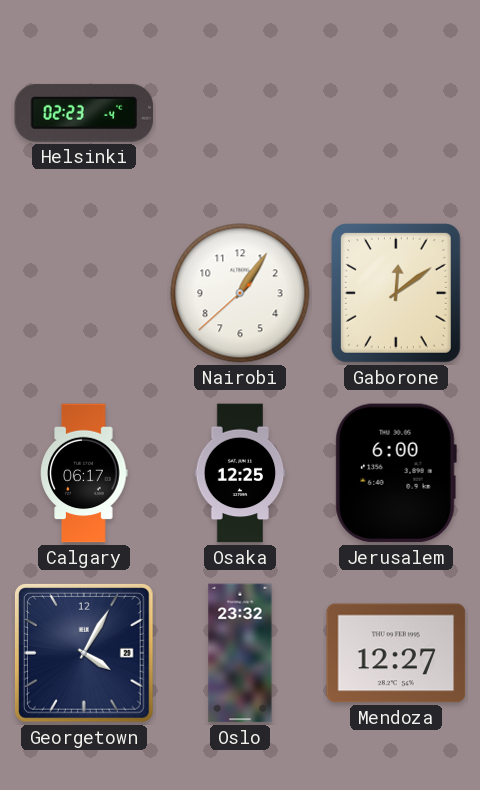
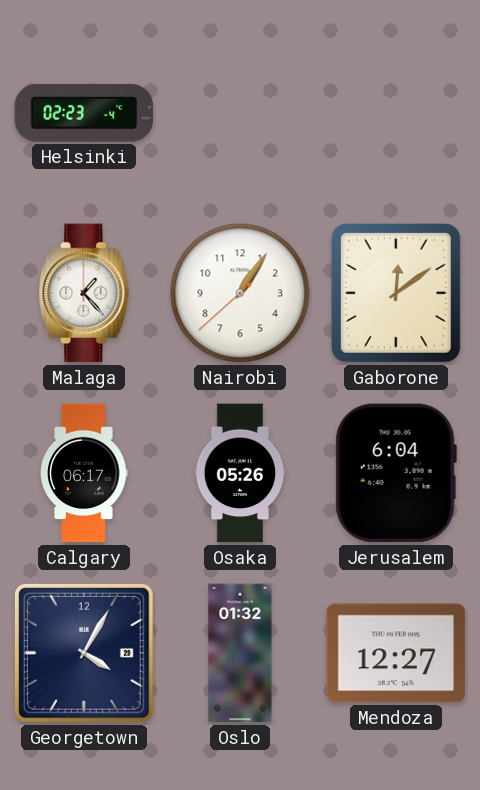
Malaga: none -> 1:23 (84, 293)
Osaka: 12:25 -> 05:26 (240, 473)
Jerusalem: 6:00 -> 6:04 (396, 473)
Oslo: 23:32 -> 01:32 (240, 653)
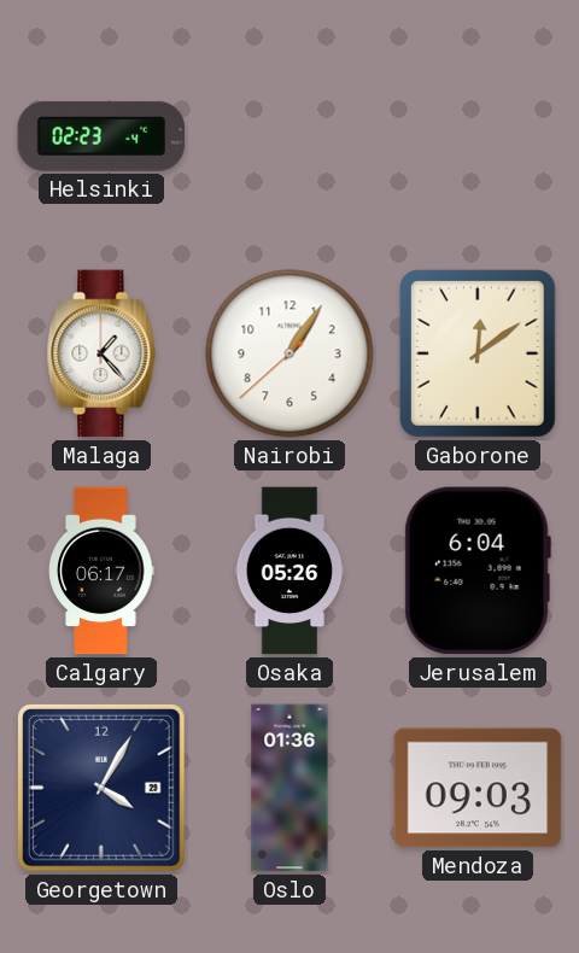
Oslo: 01:32 -> 01:36 (289, 788)
Mendoza: 12:27 -> 09:03 (478, 788)
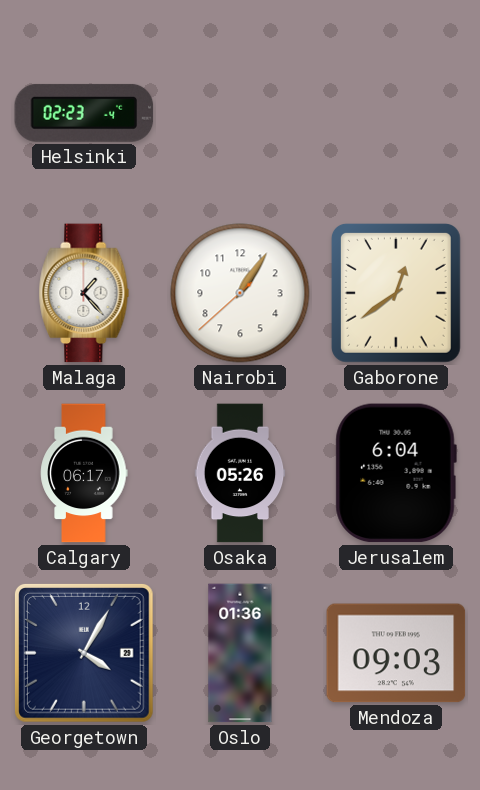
Gaborone: 12:09 -> 12:39 (396, 294)
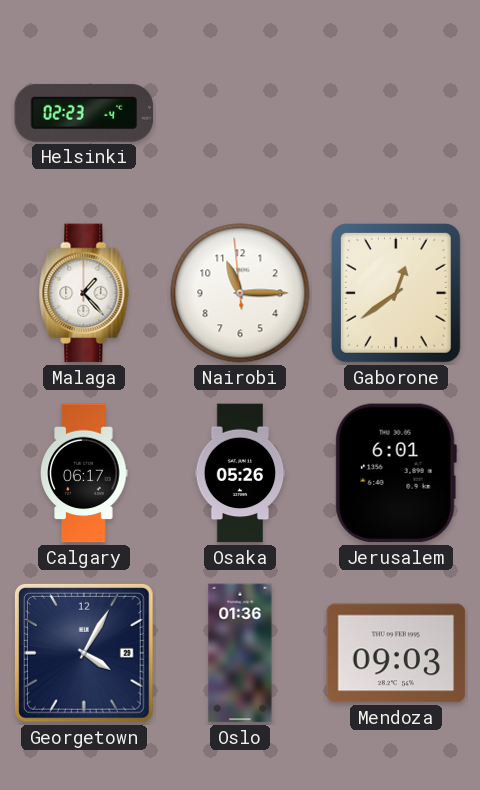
Nairobi: 1:05 -> 11:14 (240, 293)
Jerusalem: 6:04 -> 6:01 (396, 473)
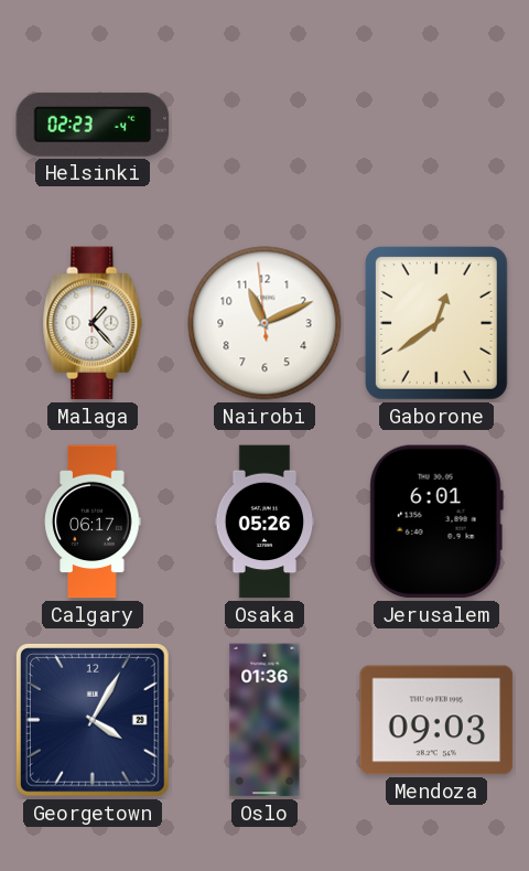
Nairobi: 11:14 -> 11:10 (264, 323)
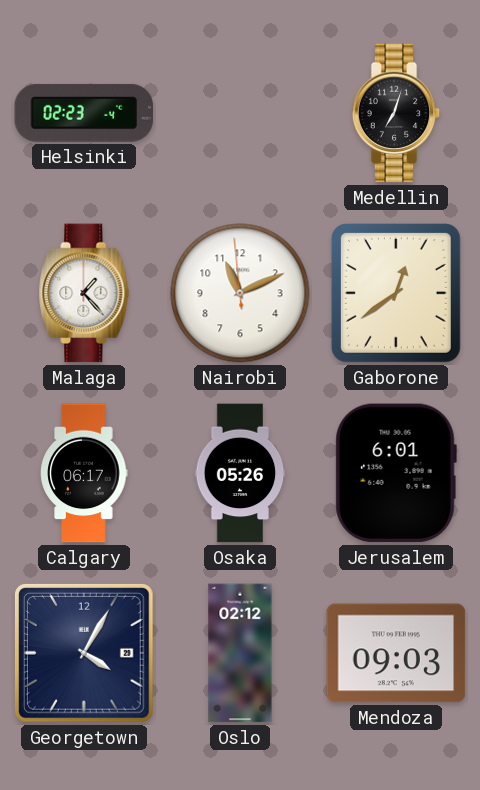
Medellin: none -> 7:03 (396, 113)
Oslo: 01:36 -> 02:12 (240, 653)
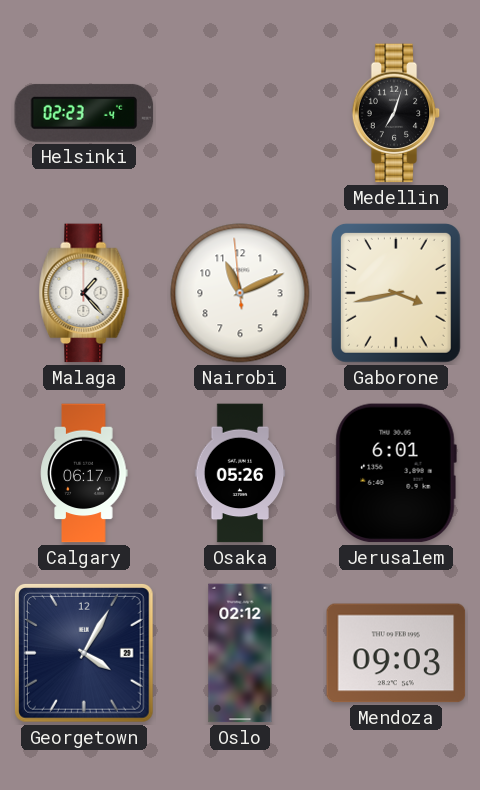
Gaborone: 12:39 -> 3:43 (396, 294)
